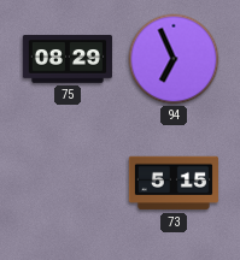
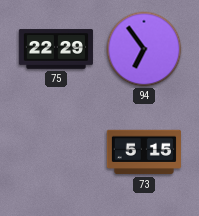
75: 08:29 -> 22:29 (56, 49)
94: 6:56 -> 6:54 (144, 49)
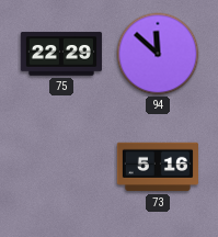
94: 6:54 -> 11:52 (158, 54)
73: 5:15 -> 5:16 (158, 167)
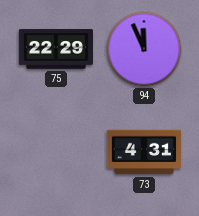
94: 11:52 -> 11:56 (144, 49)
73: 5:16 -> 4:31 (144, 152)
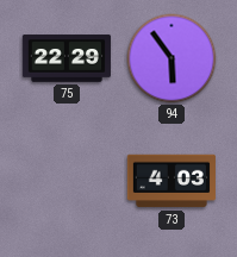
94: 11:56 -> 5:54 (171, 58)
73: 4:31 -> 4:03 (171, 181)
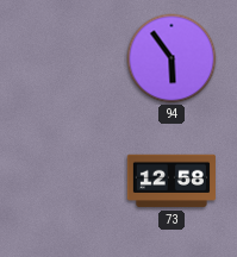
75: 22:29 -> none (67, 58)
73: 4:03 -> 12:58 (171, 181)
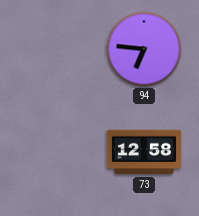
94: 5:54 -> 6:46 (144, 49)
